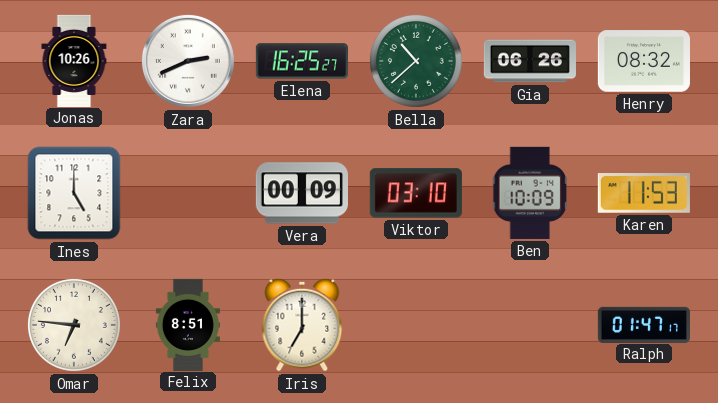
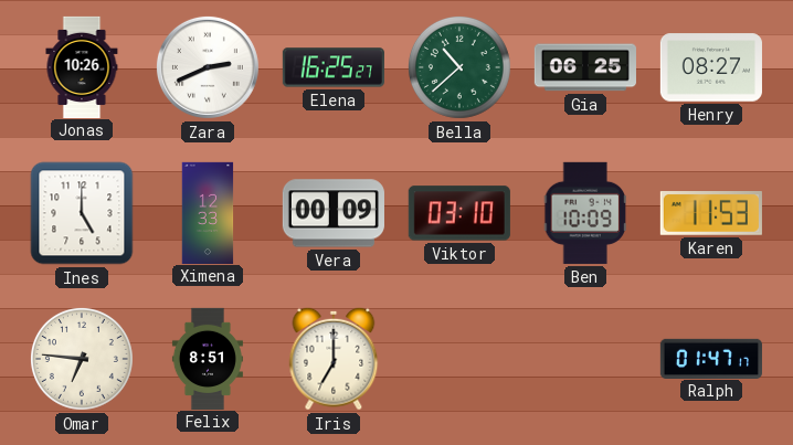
Gia: 06:26 -> 06:25 (585, 67)
Henry: 08:32 -> 08:27 (711, 67)
Ximena: none -> 12:33 (208, 212)
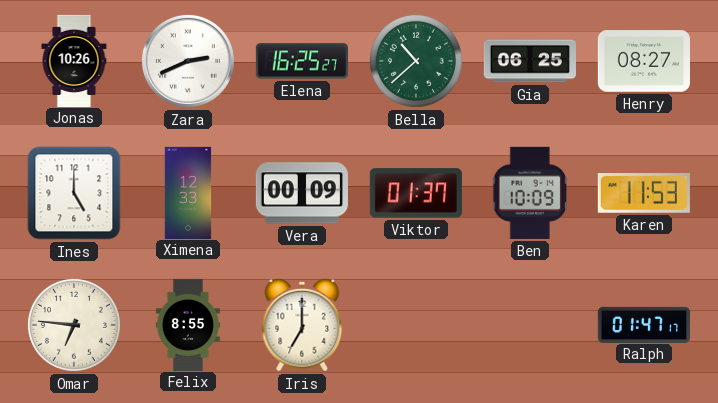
Viktor: 03:10 -> 01:37 (416, 193)
Felix: 8:51 -> 8:55 (188, 324)
